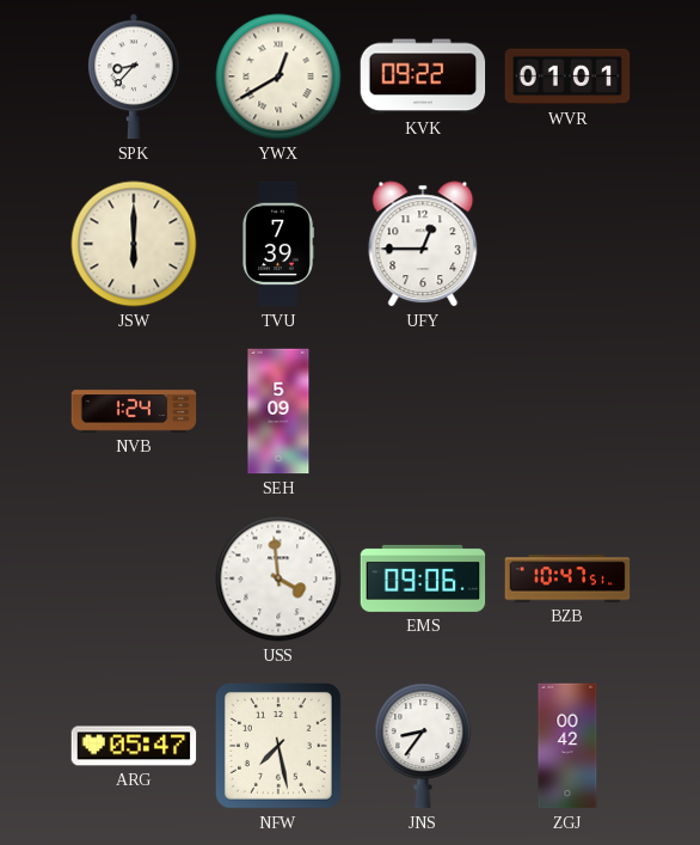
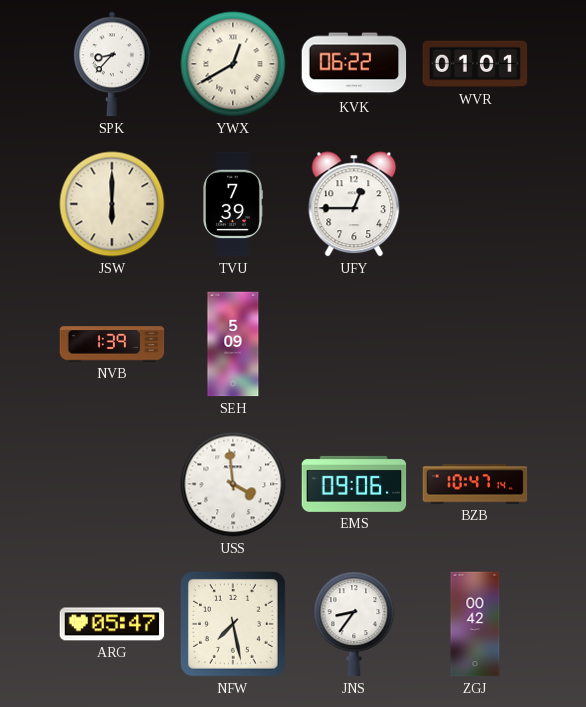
KVK: 09:22 -> 06:22 (354, 64)
NVB: 1:24 -> 1:39 (112, 344)
BZB: 10:47:51 -> 10:47:14 (475, 484)
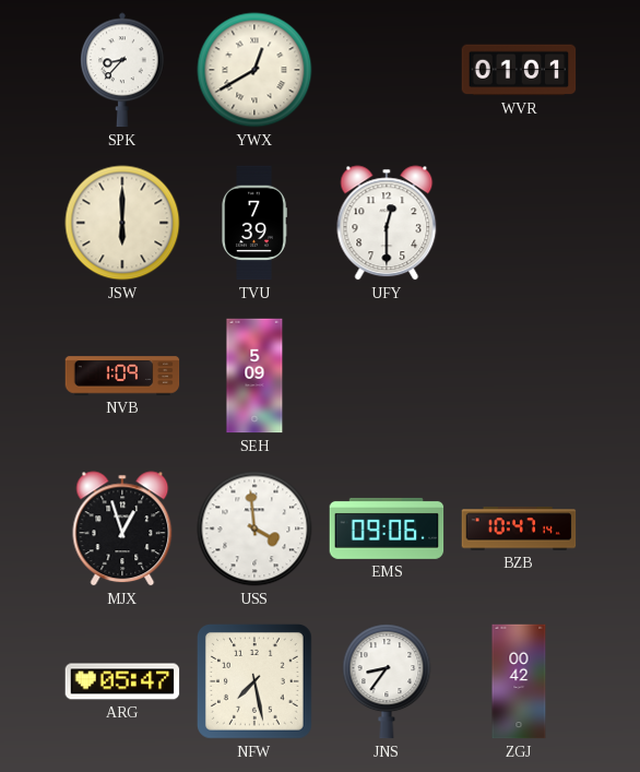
KVK: 06:22 -> none (354, 64)
UFY: 12:45 -> 12:30 (387, 223)
NVB: 1:39 -> 1:09 (122, 376)
MJX: none -> 12:57 (122, 528)
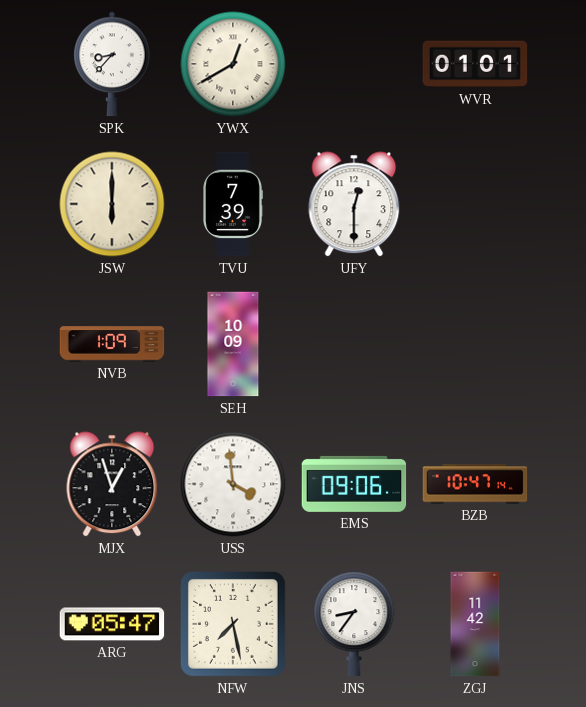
SEH: 5:09 -> 10:09 (233, 344)
ZGJ: 00:42 -> 11:42 (475, 624)
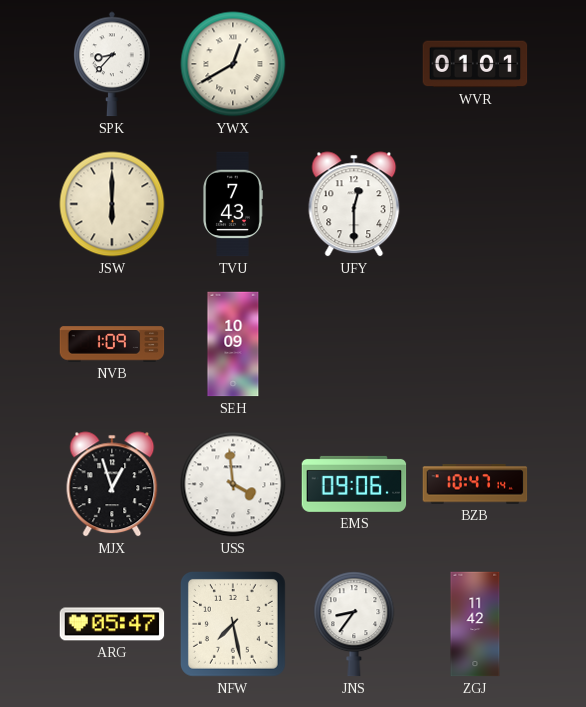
TVU: 7:39 -> 7:43 (233, 204)
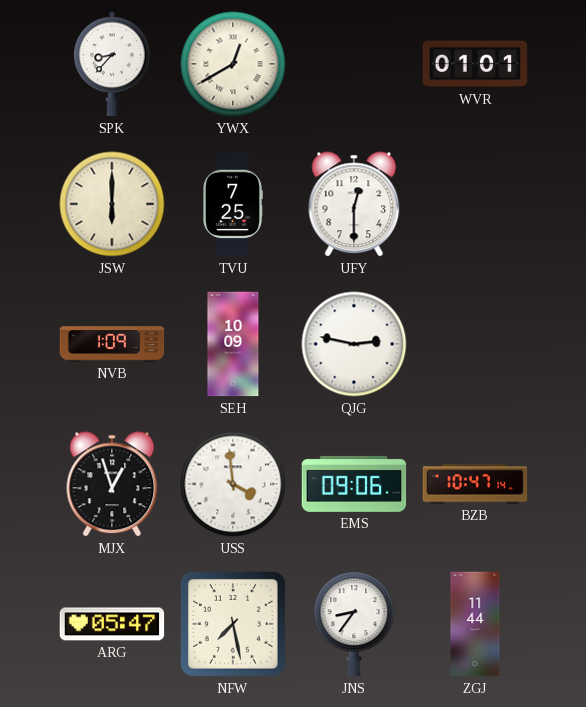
TVU: 7:43 -> 7:25 (233, 204)
QJG: none -> 2:47 (354, 344)
ZGJ: 11:42 -> 11:44 (475, 624)
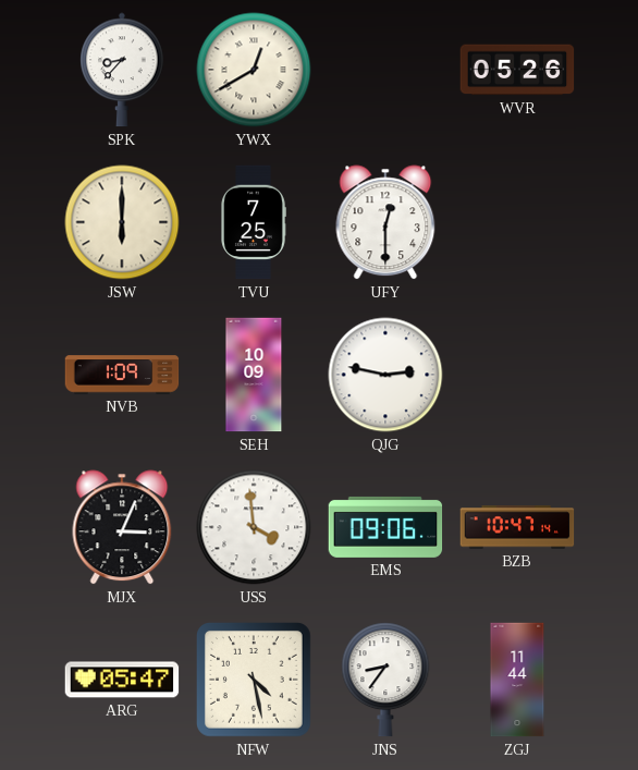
WVR: 01:01 -> 05:26 (517, 70)
MJX: 12:57 -> 3:04 (122, 527)
NFW: 7:28 -> 4:28 (254, 680)
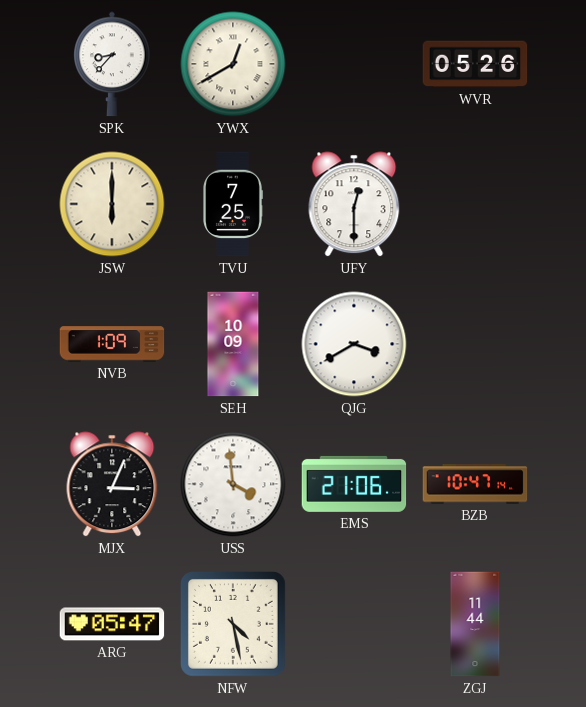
QJG: 2:47 -> 3:40 (354, 344)
EMS: 09:06 -> 21:06 (354, 484)
JNS: 8:36 -> none (385, 680)
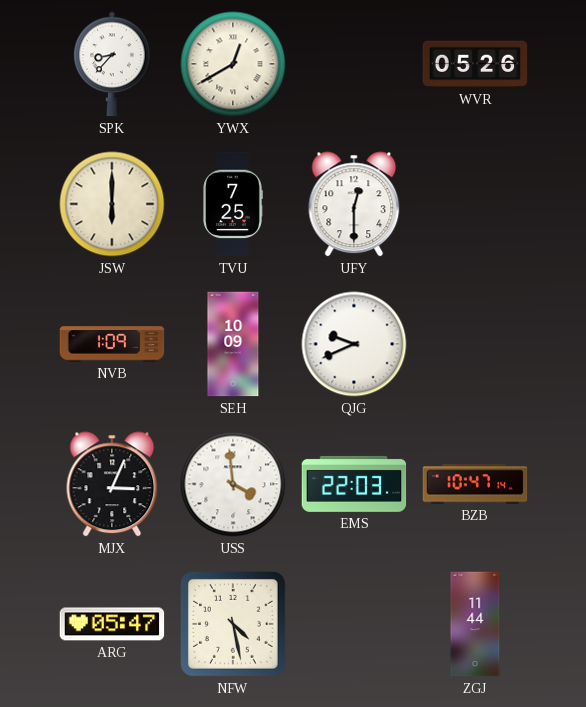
QJG: 3:40 -> 9:41 (354, 344)
EMS: 21:06 -> 22:03 (354, 484)
